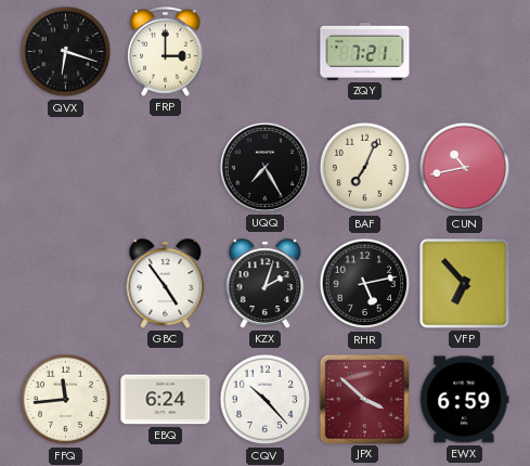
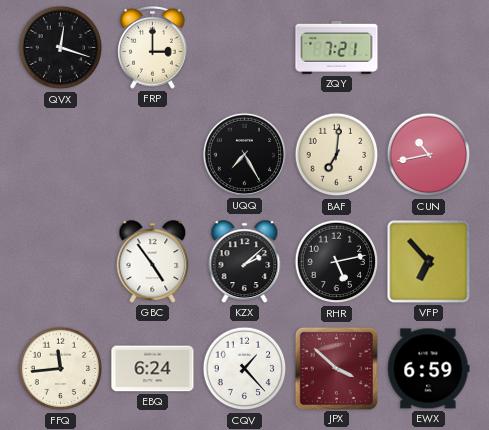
QVX: 6:18 -> 12:18 (61, 48)
BAF: 7:04 -> 7:01 (337, 155)
KZX: 2:03 -> 2:08 (245, 262)
CQV: 10:23 -> 1:23 (245, 369)
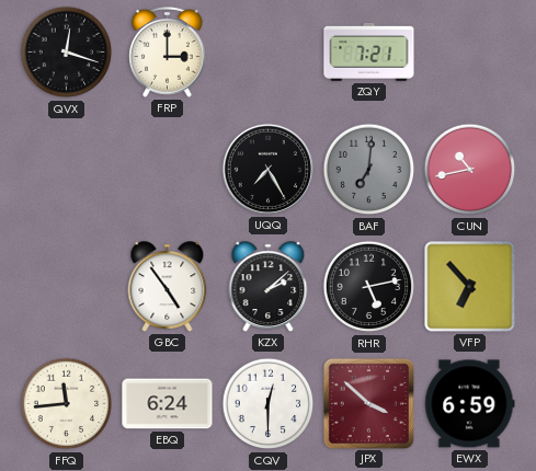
BAF dial: cream -> grey (369, 170)
CQV: 1:23 -> 12:30 (269, 404)
